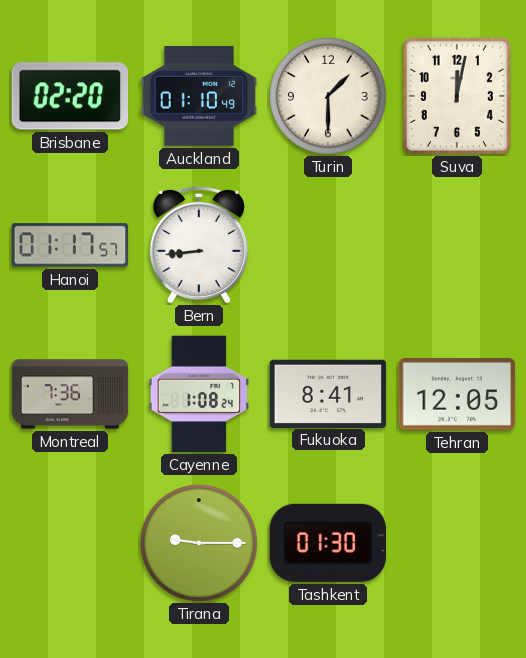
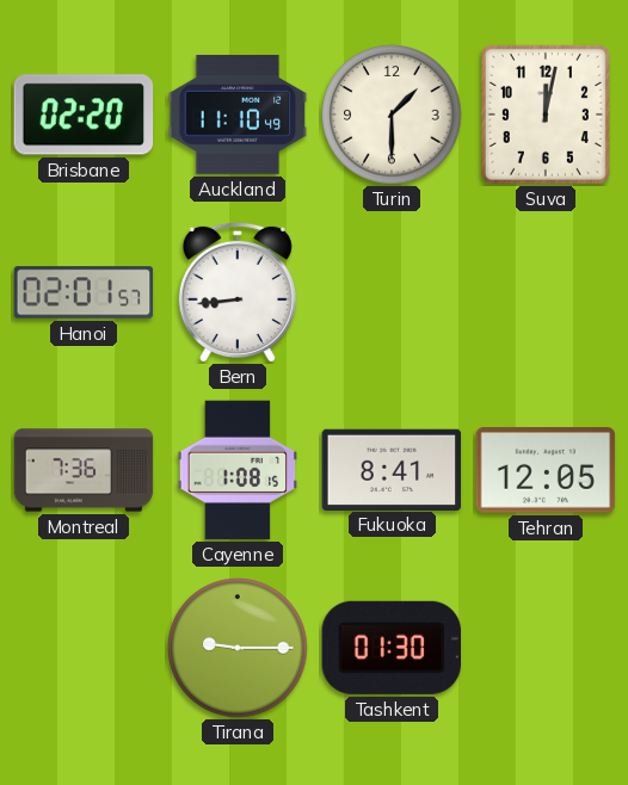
Auckland: 01:10 -> 11:10 (238, 115)
Hanoi: 01:17 -> 02:01 (84, 292)
Cayenne: 1:08:24 -> 1:08:15 (238, 470)
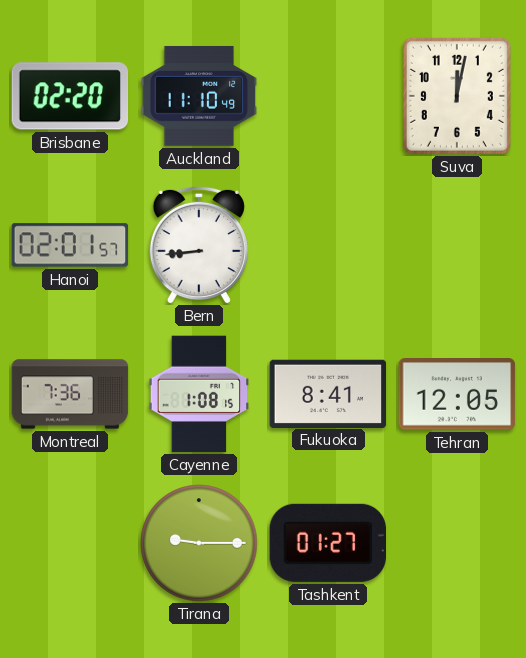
Turin: 1:30 -> none (392, 115)
Tashkent: 01:30 -> 01:27 (327, 543)
